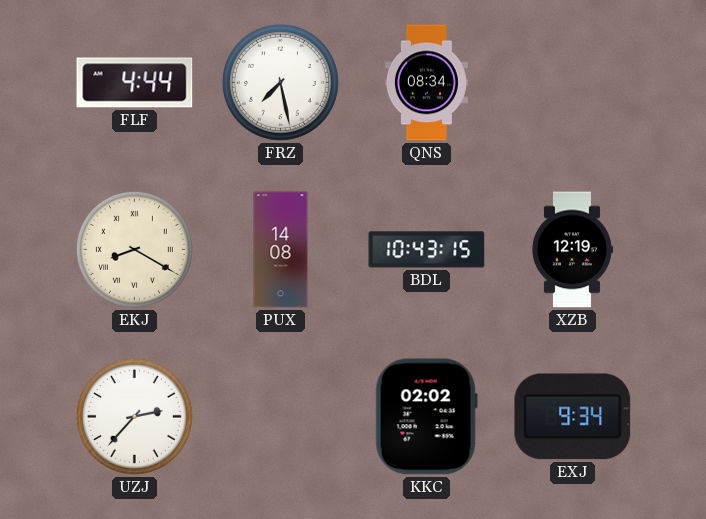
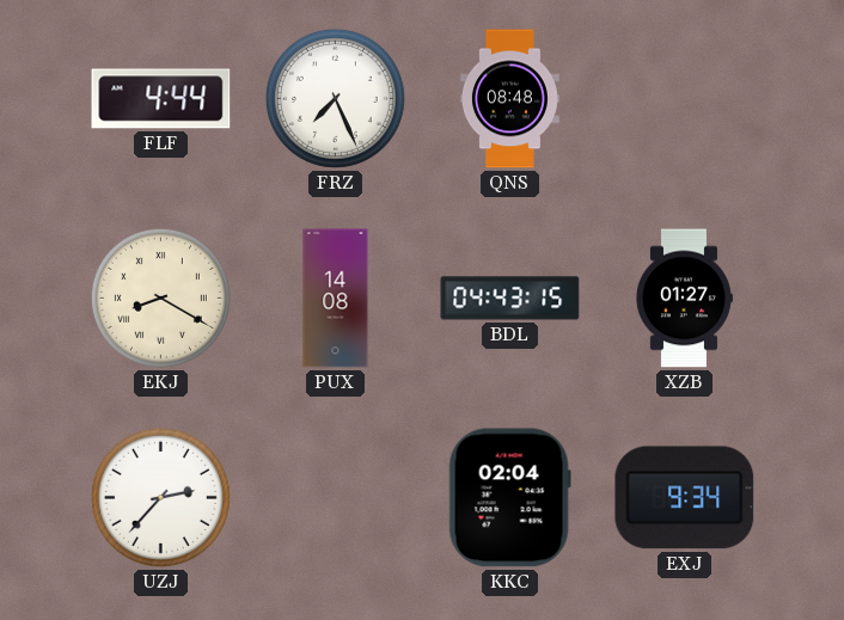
FRZ: 7:28 -> 7:26 (335, 98)
QNS: 08:34 -> 08:48 (509, 99)
BDL: 10:43 -> 04:43 (510, 299)
XZB: 12:19 -> 01:27 (684, 299)
KKC: 02:02 -> 02:04 (509, 498)
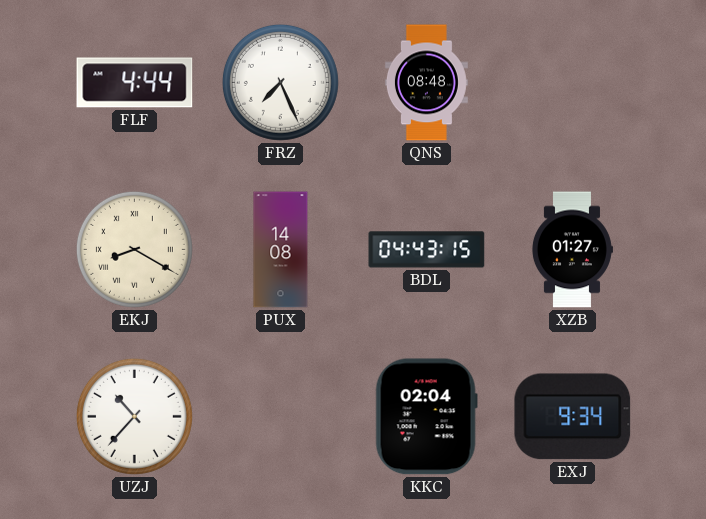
UZJ: 2:37 -> 10:37 (134, 416)
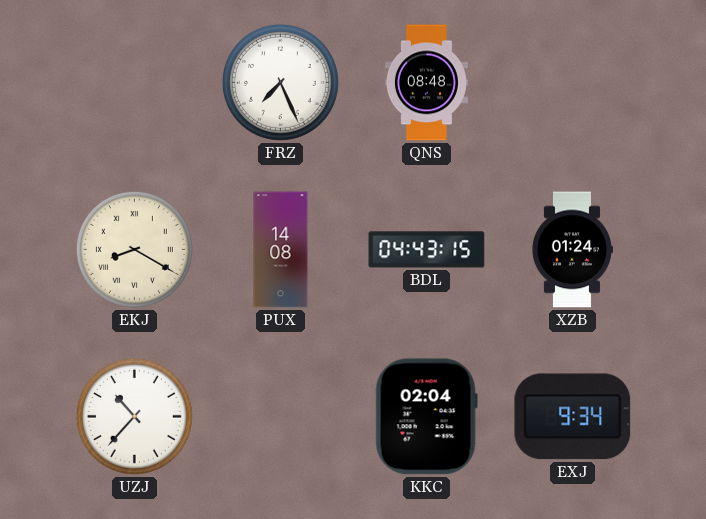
FLF: 4:44 -> none (135, 83)
XZB: 01:27 -> 01:24 (572, 250)
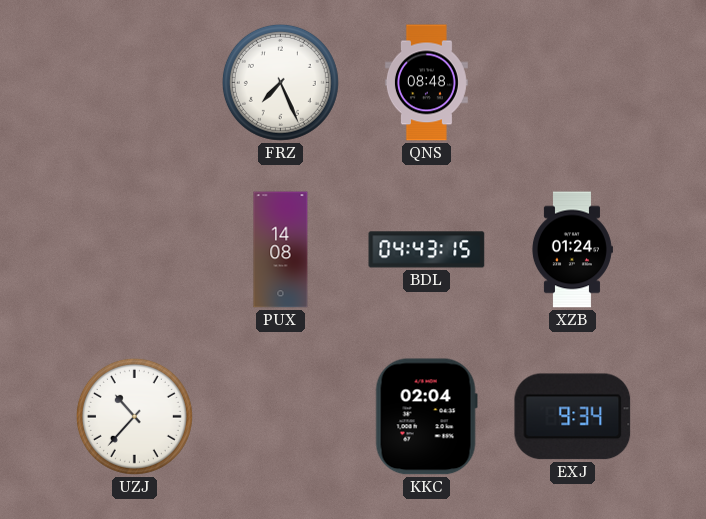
EKJ: 8:20 -> none (134, 249)
